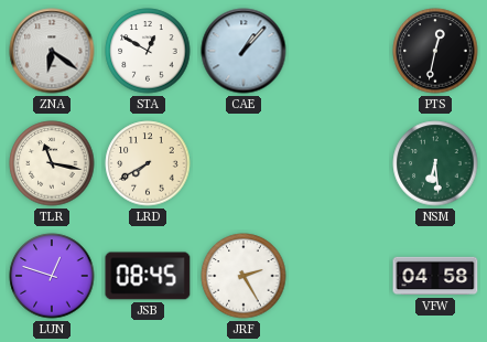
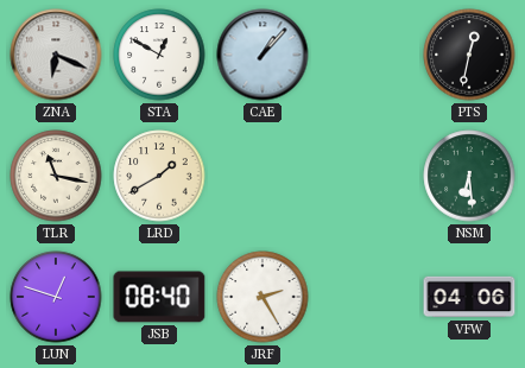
ZNA: 6:21 -> 6:19 (56, 55)
LRD: 7:40 -> 1:40 (159, 176)
JSB: 08:45 -> 08:40 (159, 297)
VFW: 04:58 -> 04:06 (469, 297)
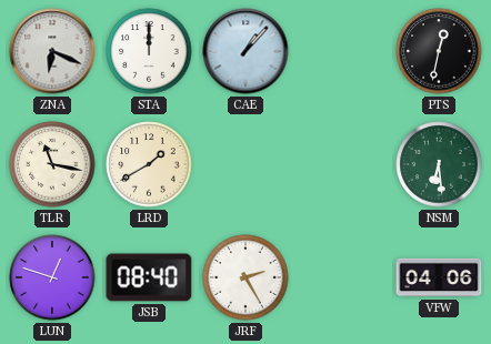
STA: 12:50 -> 12:00 (149, 51)
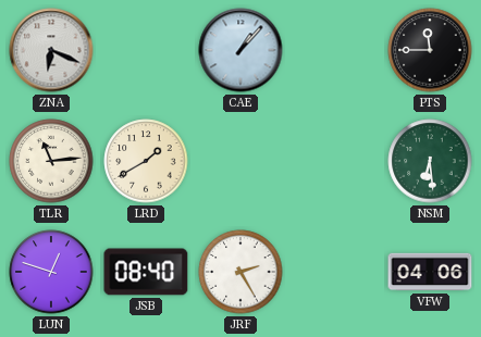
STA: 12:00 -> none (149, 51)
PTS: 12:32 -> 11:45 (430, 50)
TLR: 11:17 -> 11:14 (51, 161)
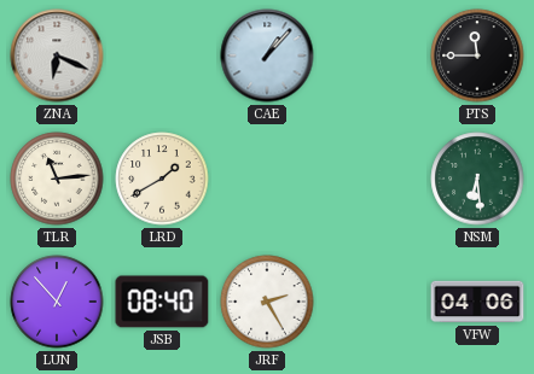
LUN: 12:48 -> 12:53 (57, 302)
